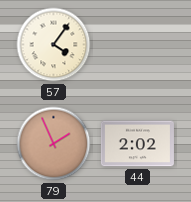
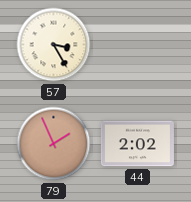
57: 4:06 -> 3:25 (54, 45)
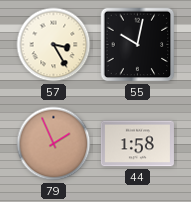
55: none -> 10:02 (138, 45)
44: 2:02 -> 1:58 (137, 144)
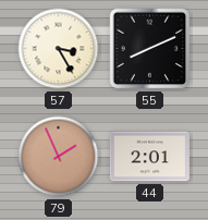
55: 10:02 -> 8:11 (150, 49)
44: 1:58 -> 2:01 (149, 157)
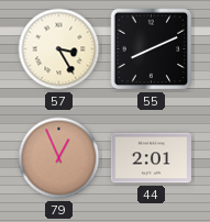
79: 1:56 -> 12:56 (59, 158)
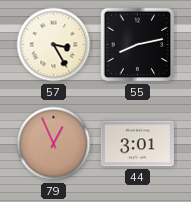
55: 8:11 -> 8:13 (138, 45)
44: 2:01 -> 3:01 (137, 144)
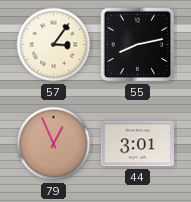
57: 3:25 -> 3:06 (54, 45)
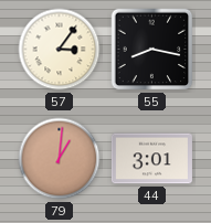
55: 8:13 -> 8:17 (152, 50)
79: 12:56 -> 1:01 (60, 159)
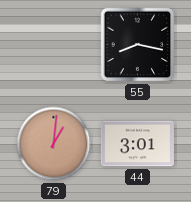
57: 3:06 -> none (60, 50)
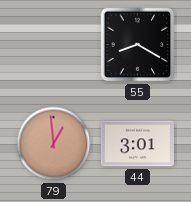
55: 8:17 -> 8:20 (138, 45)
79: 1:01 -> 12:59 (54, 144)
